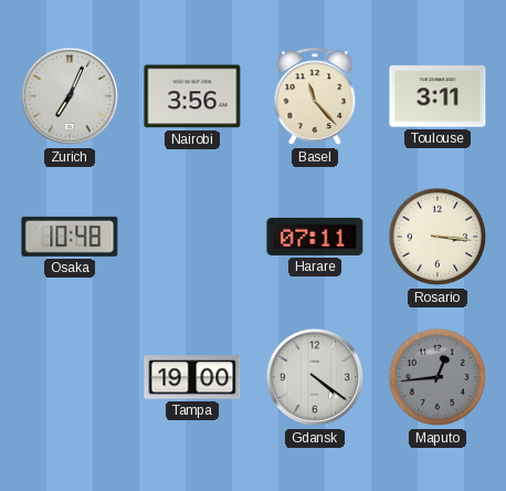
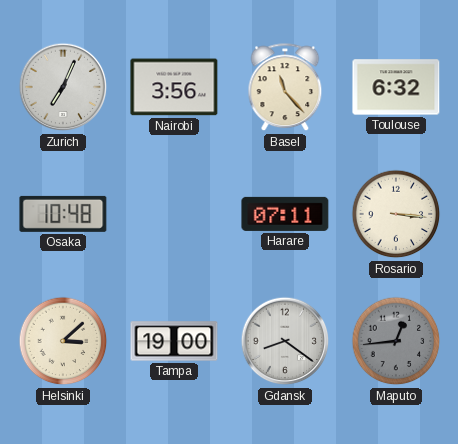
Toulouse: 3:11 -> 6:32 (396, 87)
Helsinki: none -> 3:08 (63, 341)
Gdansk: 4:21 -> 8:21 (285, 341)
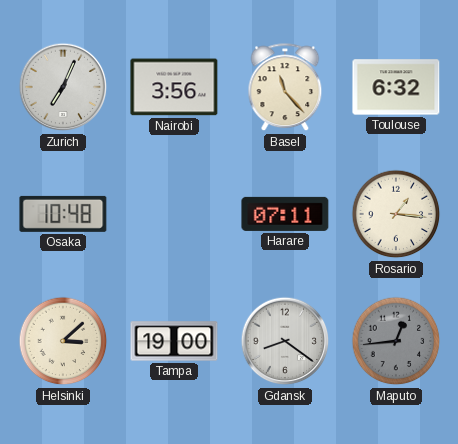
Rosario: 3:16 -> 1:16 (396, 214)
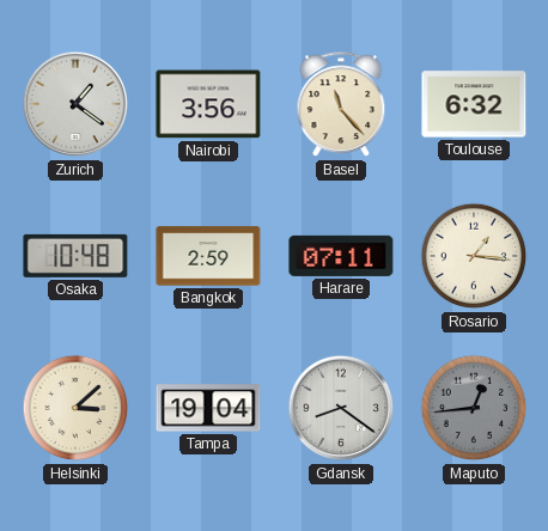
Zurich: 7:04 -> 1:21 (75, 104)
Bangkok: none -> 2:59 (208, 256)
Tampa: 19:00 -> 19:04 (208, 408)
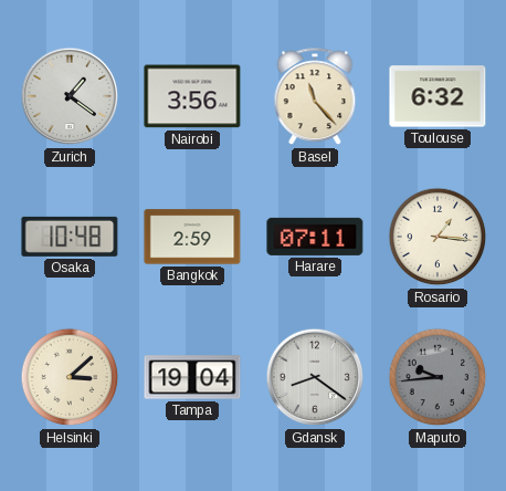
Maputo: 12:44 -> 9:44 (438, 377)
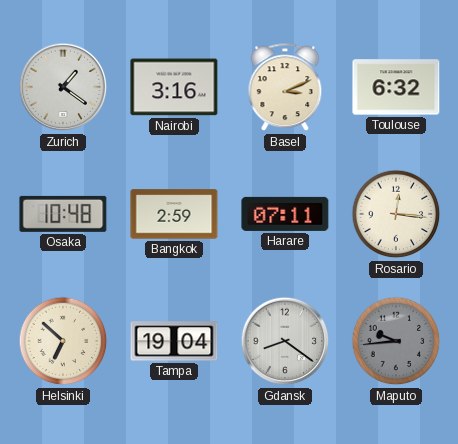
Nairobi: 3:56 -> 3:16 (174, 87)
Basel: 11:23 -> 3:11 (285, 88)
Rosario: 1:16 -> 12:16 (396, 214)
Helsinki: 3:08 -> 6:52 (63, 341)
